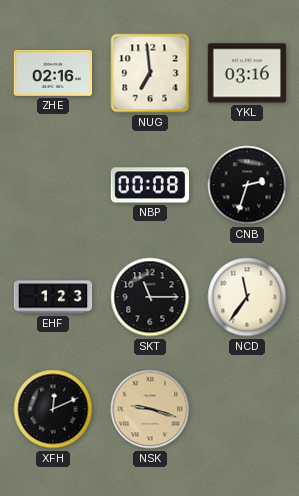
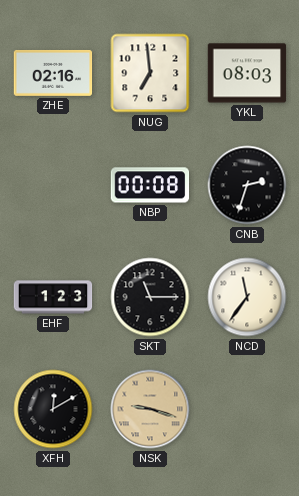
YKL: 03:16 -> 08:03 (247, 73)
XFH: 12:11 -> 12:10 (53, 409)
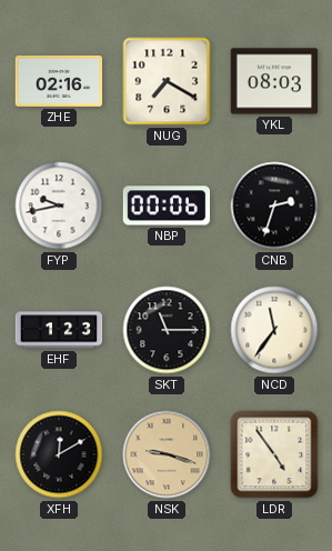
NUG: 6:59 -> 7:20 (167, 81)
FYP: none -> 9:43 (59, 206)
NBP: 00:08 -> 00:06 (167, 206)
LDR: none -> 4:54 (274, 454)
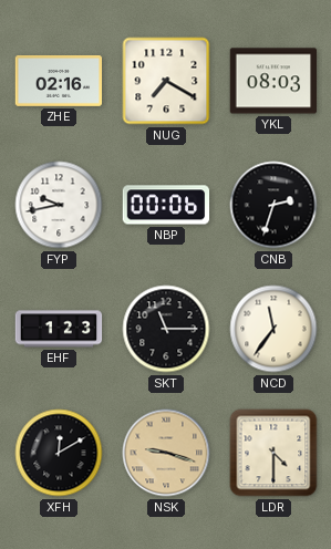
LDR: 4:54 -> 4:30 (273, 453)
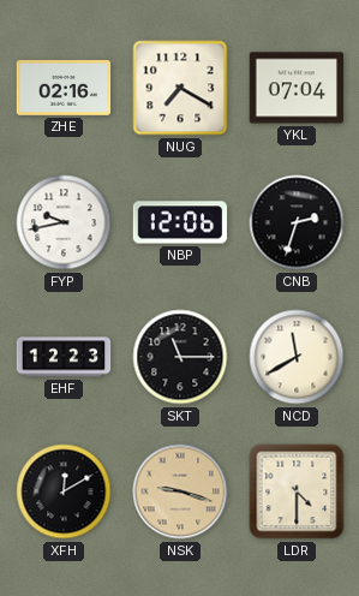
YKL: 08:03 -> 07:04 (297, 88)
NBP: 00:06 -> 12:06 (180, 222)
EHF: 1:23 -> 12:23 (64, 357)
NCD: 11:36 -> 11:40 (297, 357)
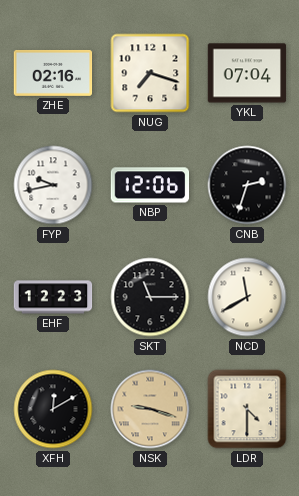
NUG: 7:20 -> 7:18 (150, 73)
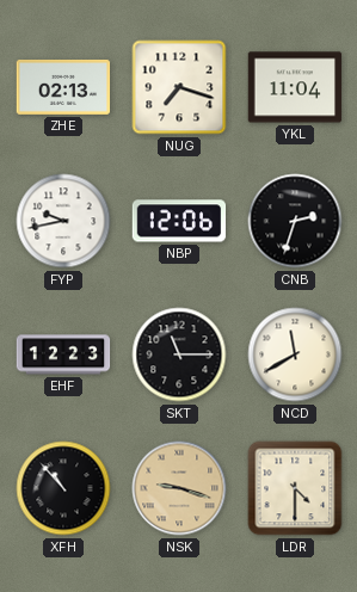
ZHE: 02:16 -> 02:13 (63, 87)
YKL: 07:04 -> 11:04 (295, 87)
XFH: 12:10 -> 10:53 (63, 488)
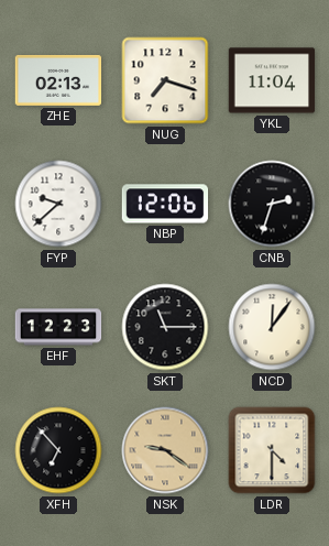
FYP: 9:43 -> 9:38 (58, 204)
NCD: 11:40 -> 12:06 (272, 327)
XFH: 10:53 -> 6:53 (58, 450)
NSK: 9:18 -> 9:21 (165, 450)
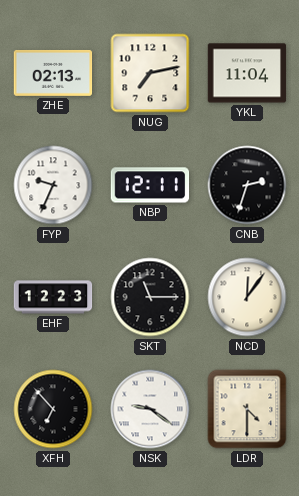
NUG: 7:18 -> 7:13 (150, 73)
FYP: 9:38 -> 9:34 (53, 185)
NBP: 12:06 -> 12:11 (150, 185)
NSK dial: champagne -> white (150, 409)
